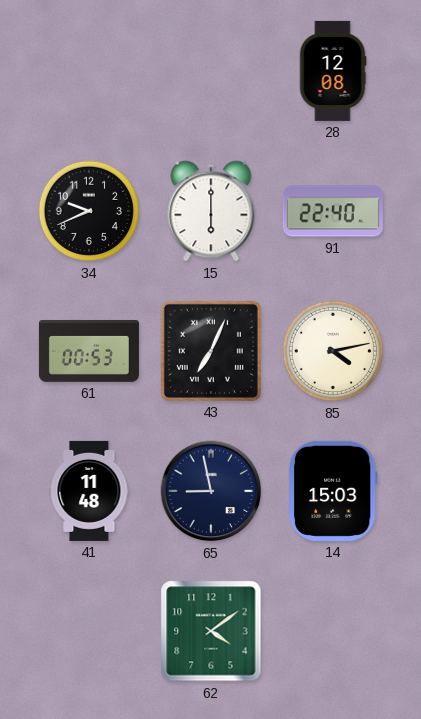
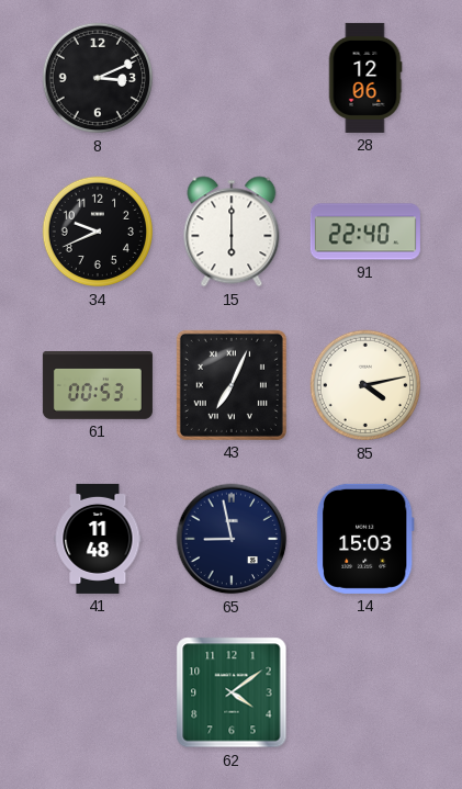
8: none -> 3:11 (98, 78)
28: 12:08 -> 12:06 (365, 78)
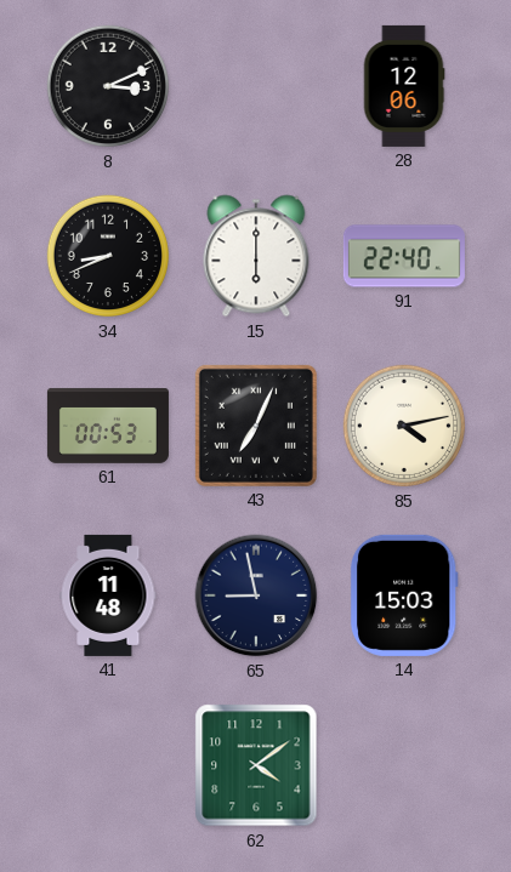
34: 9:41 -> 8:41 (108, 256)
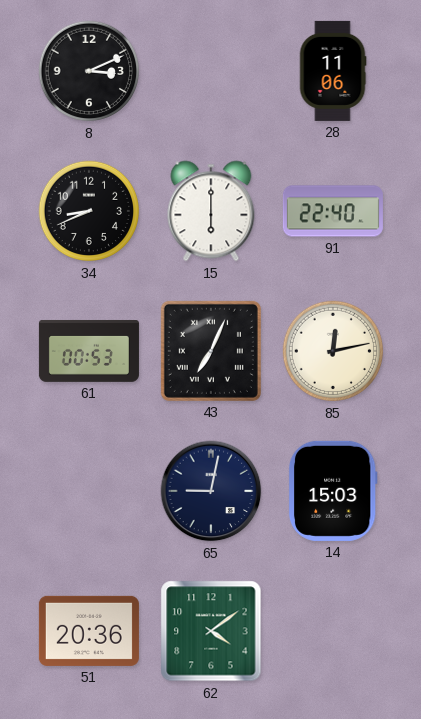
28: 12:06 -> 11:06 (333, 71)
85: 4:13 -> 12:13 (333, 351)
41: 11:48 -> none (108, 595)
65: 8:58 -> 9:02 (211, 491)
51: none -> 20:36 (89, 631)
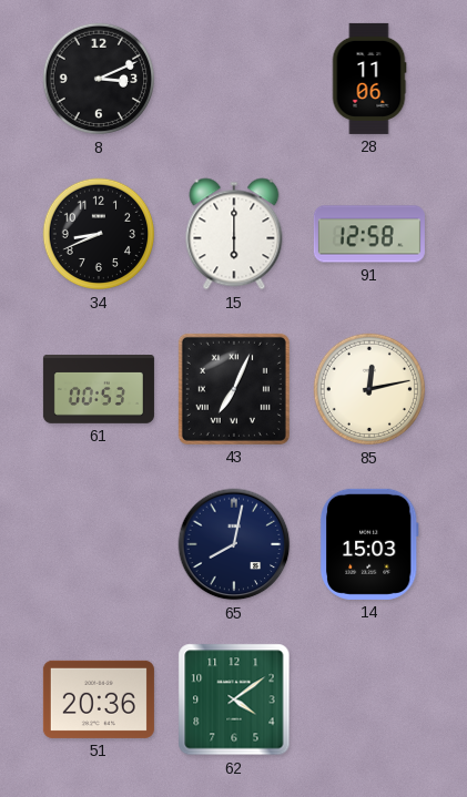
91: 22:40 -> 12:58 (369, 234)
65: 9:02 -> 8:02 (234, 544)
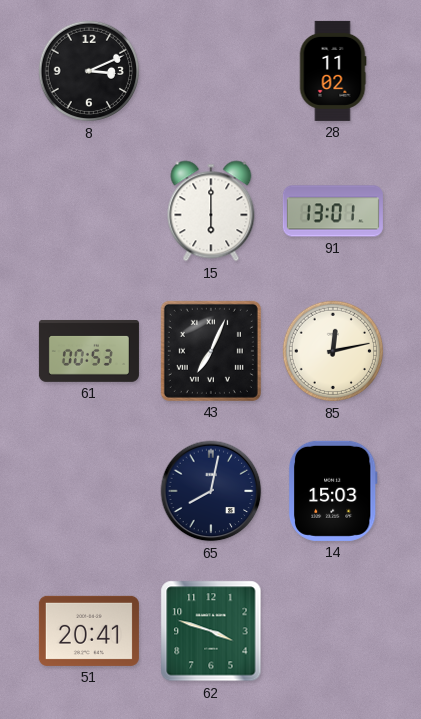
28: 11:06 -> 11:02 (333, 71)
34: 8:41 -> none (99, 234)
91: 12:58 -> 13:01 (333, 211)
51: 20:36 -> 20:41 (89, 631)
62: 4:09 -> 3:48 (211, 631)
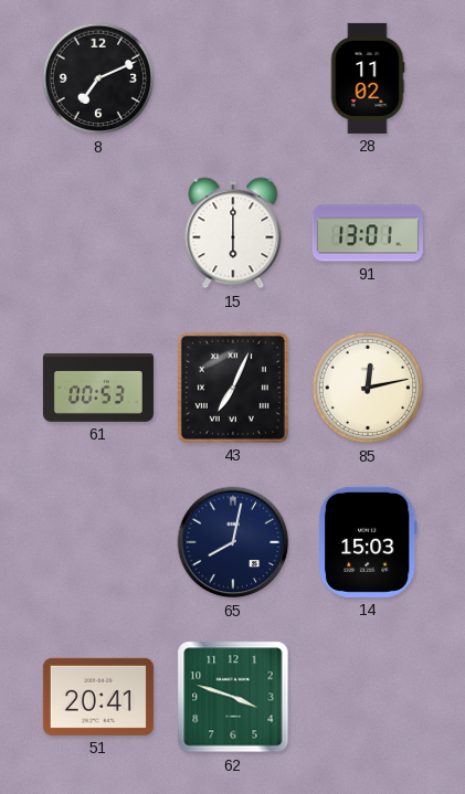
8: 3:11 -> 7:11 (98, 78)
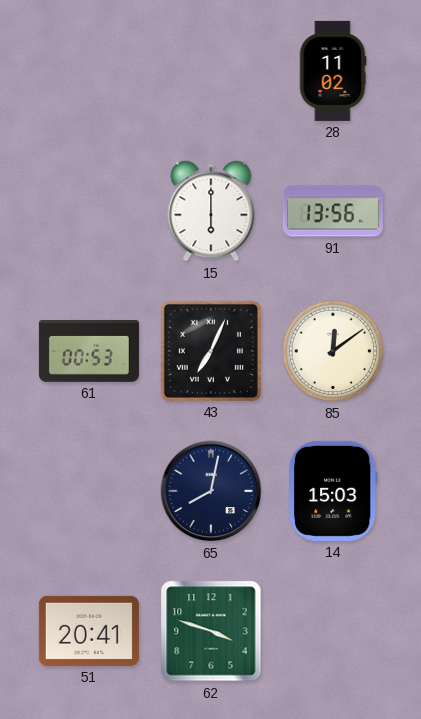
8: 7:11 -> none (98, 78)
91: 13:01 -> 13:56 (333, 211)
85: 12:13 -> 12:09 (333, 351)
